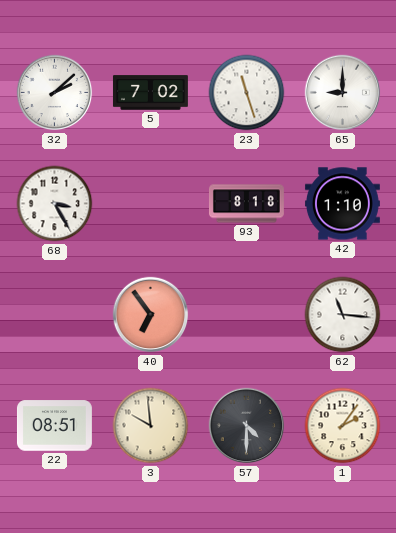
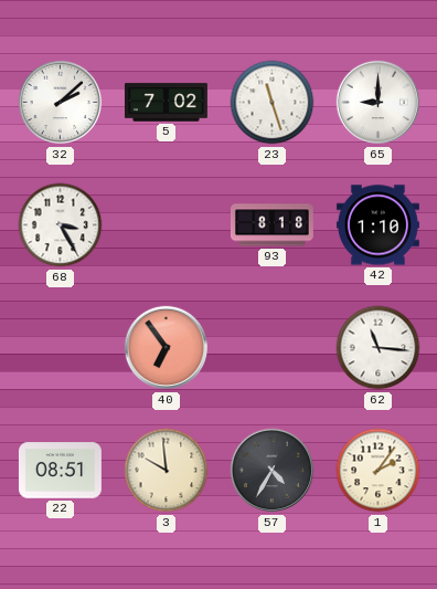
57: 4:30 -> 4:35 (273, 471)
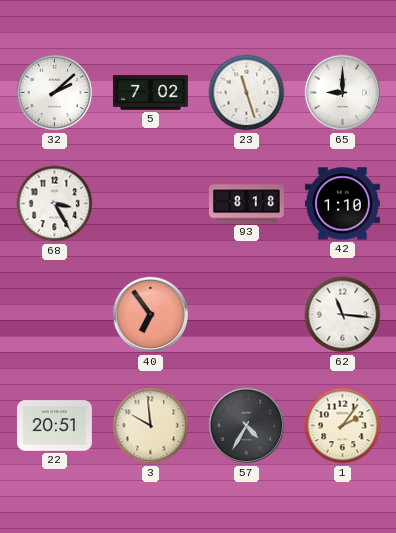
22: 08:51 -> 20:51 (54, 426)
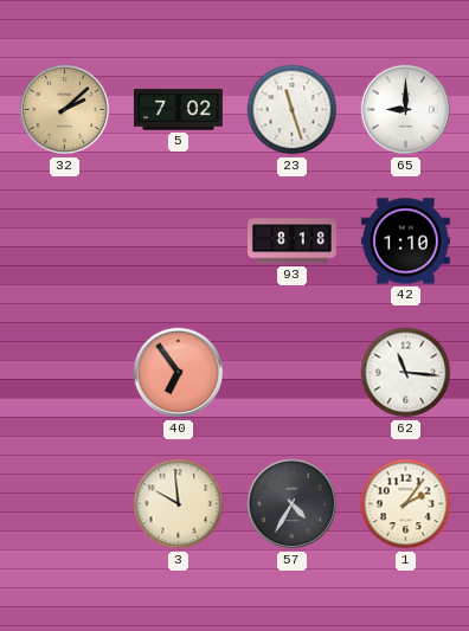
32 dial: white -> champagne (65, 110)
68: 3:25 -> none (55, 204)
22: 20:51 -> none (54, 426)
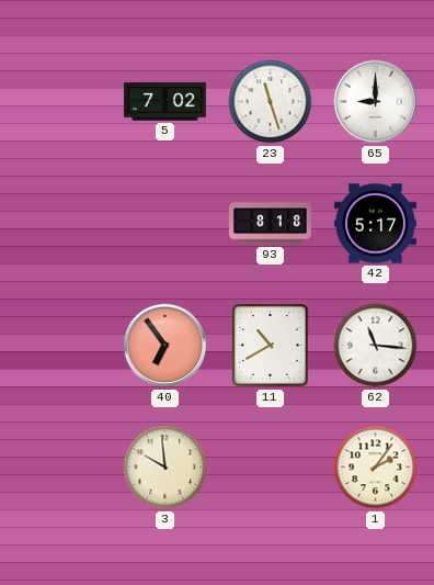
32: 2:08 -> none (65, 110)
42: 1:10 -> 5:17 (375, 224)
11: none -> 10:40 (271, 346)
57: 4:35 -> none (293, 504)
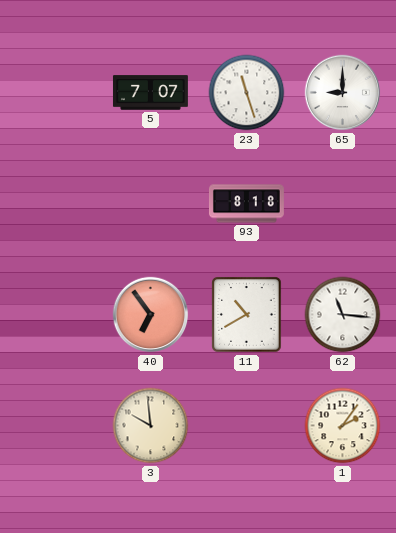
5: 7:02 -> 7:07 (150, 93)
42: 5:17 -> none (375, 224)
